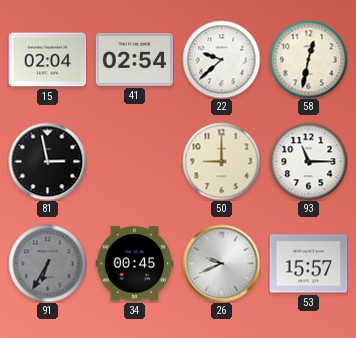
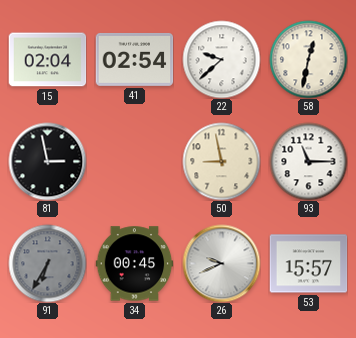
50: 9:00 -> 8:58 (221, 161)
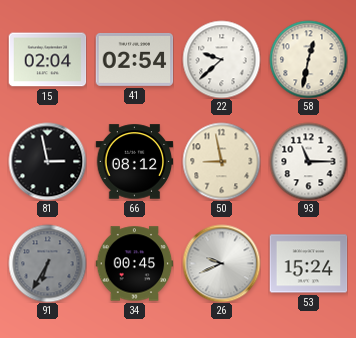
66: none -> 08:12 (134, 162)
53: 15:57 -> 15:24 (308, 264)
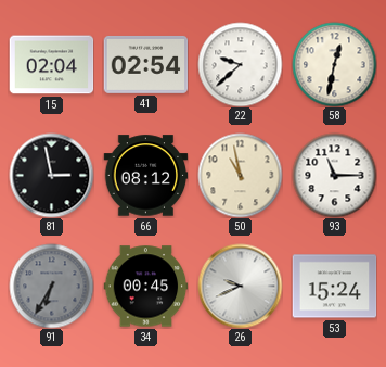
50: 8:58 -> 10:58 (240, 175)
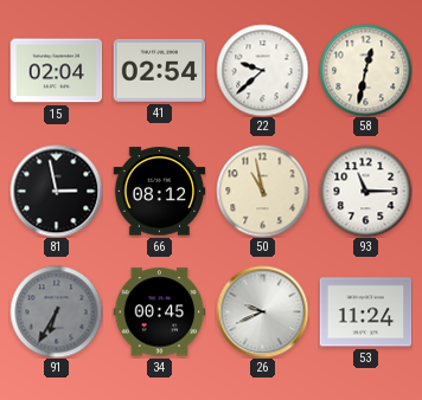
53: 15:24 -> 11:24 (365, 312)
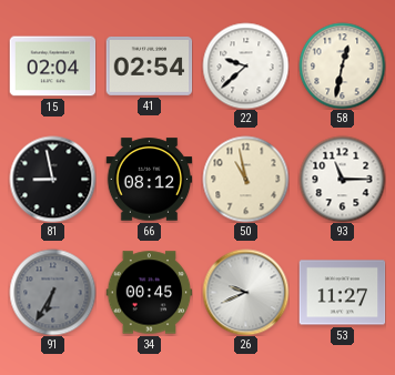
81: 2:58 -> 8:58 (52, 179)
53: 11:24 -> 11:27 (342, 293)
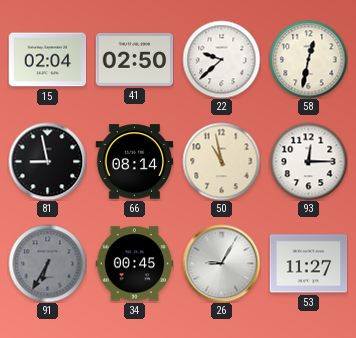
41: 02:54 -> 02:50 (134, 59)
66: 08:12 -> 08:14 (134, 162)
93: 11:15 -> 12:15 (308, 161)
26: 9:41 -> 9:05 (221, 263)
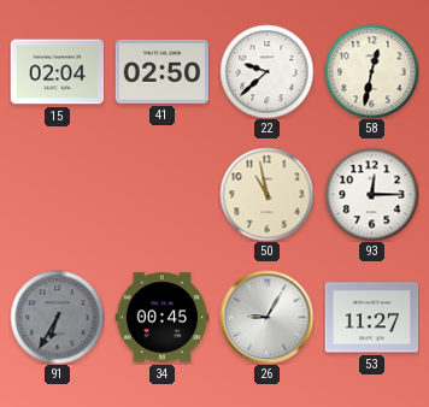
81: 8:58 -> none (47, 161)
66: 08:14 -> none (134, 162)
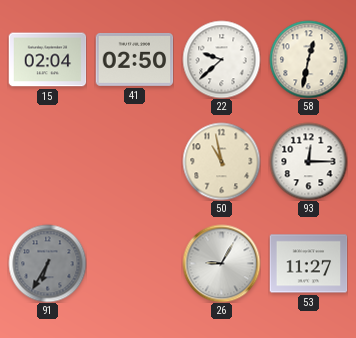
34: 00:45 -> none (161, 318)
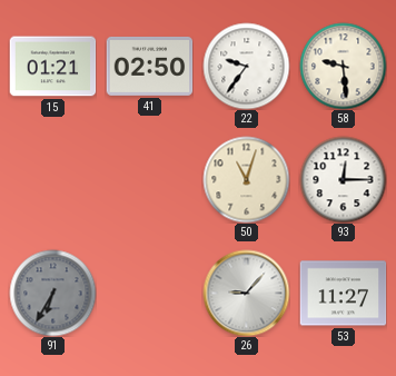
15: 02:04 -> 01:21 (52, 67)
22: 9:38 -> 9:36 (246, 66)
58: 12:32 -> 9:29 (343, 66)
50: 10:58 -> 11:03 (246, 179)
26: 9:05 -> 9:07 (246, 293)
